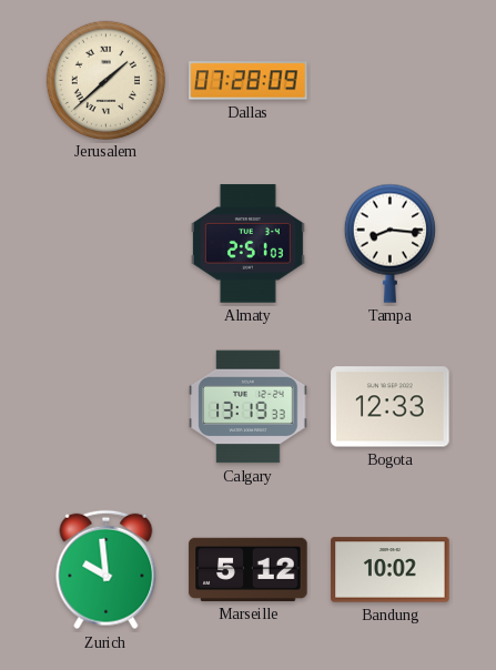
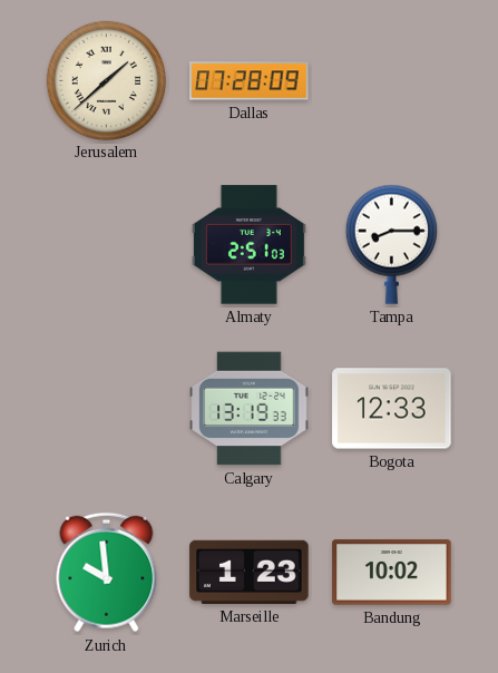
Tampa: 8:16 -> 8:15 (391, 244)
Marseille: 5:12 -> 1:23 (250, 572)
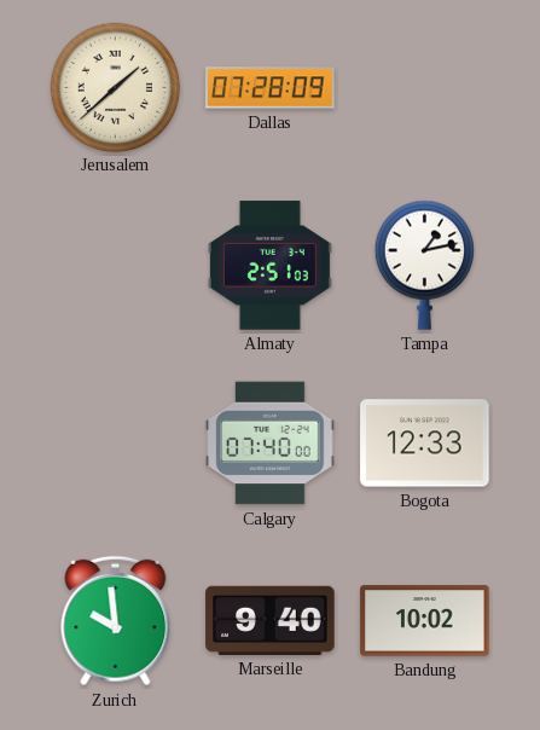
Tampa: 8:15 -> 1:13 (424, 265)
Calgary: 13:19 -> 07:40 (271, 444)
Marseille: 1:23 -> 9:40 (271, 620)
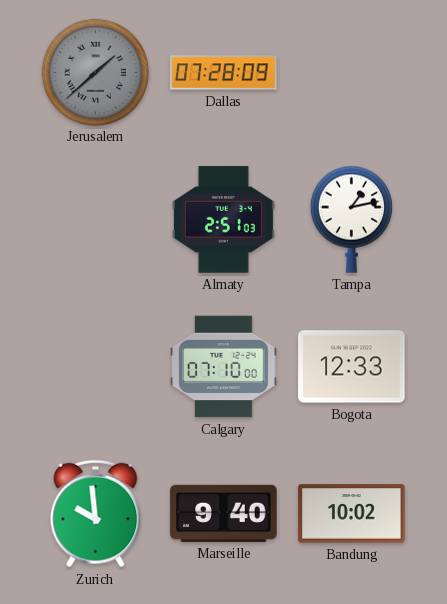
Jerusalem dial: cream -> grey (95, 72)
Calgary: 07:40 -> 07:10 (224, 367)
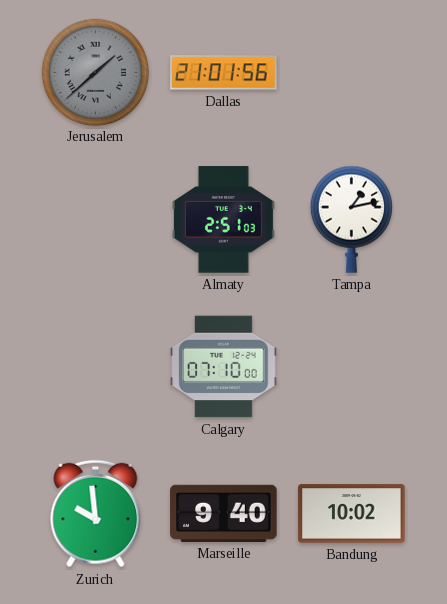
Dallas: 07:28 -> 21:01 (224, 73)
Bogota: 12:33 -> none (352, 367)
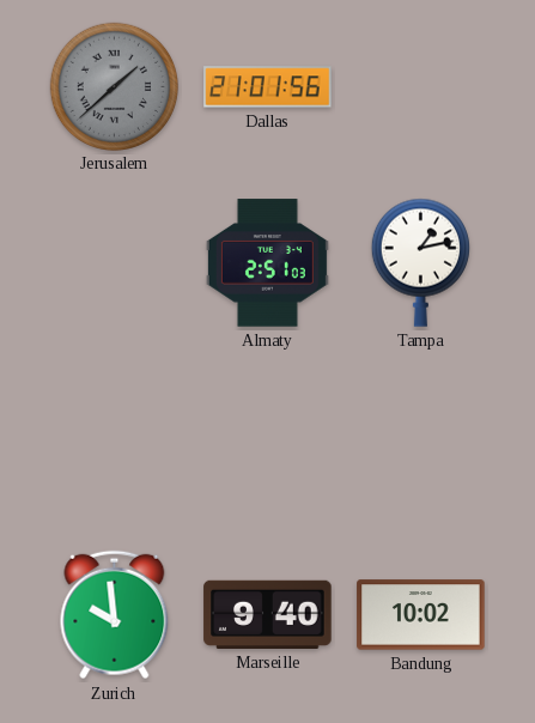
Calgary: 07:10 -> none (224, 367)
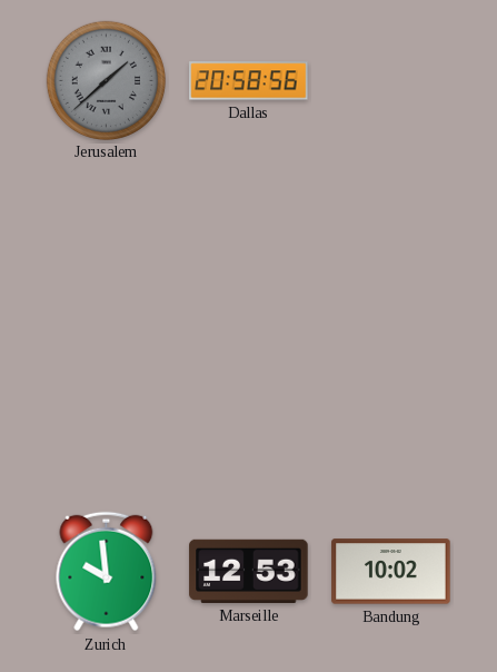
Dallas: 21:01 -> 20:58 (249, 81)
Almaty: 2:51 -> none (267, 263)
Tampa: 1:13 -> none (420, 262)
Marseille: 9:40 -> 12:53 (249, 571)
